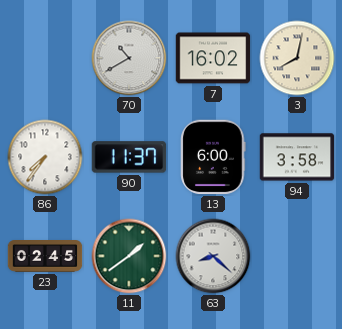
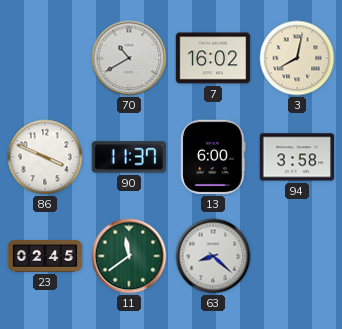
86: 7:36 -> 3:49 (45, 157)
11: 1:39 -> 11:39 (129, 256)
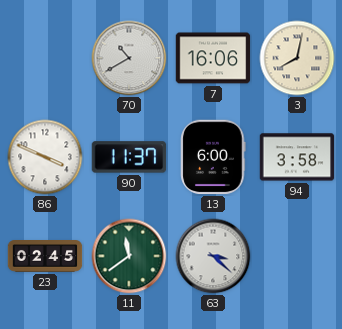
7: 16:02 -> 16:06 (213, 58)
63: 8:22 -> 3:22 (213, 256)
